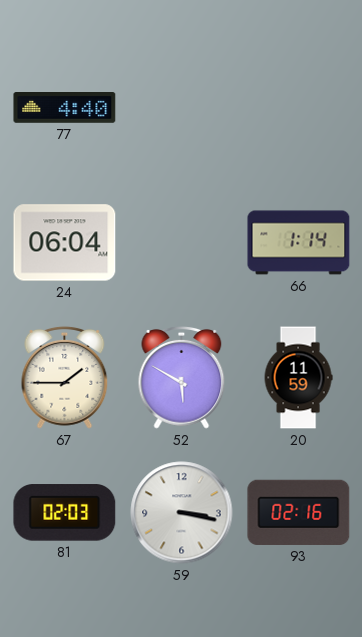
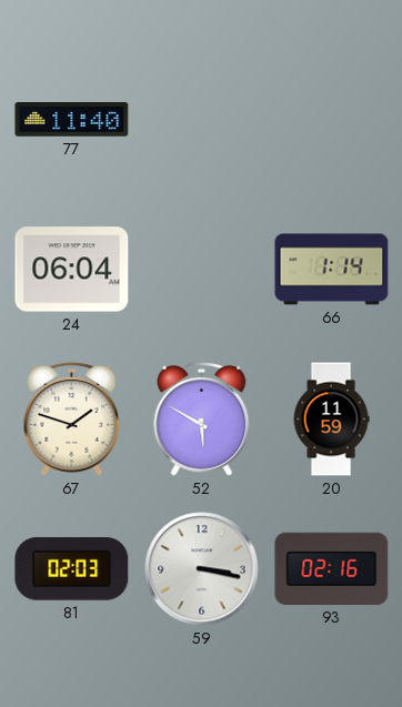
77: 4:40 -> 11:40 (72, 120)
67: 1:45 -> 1:48 (72, 418)
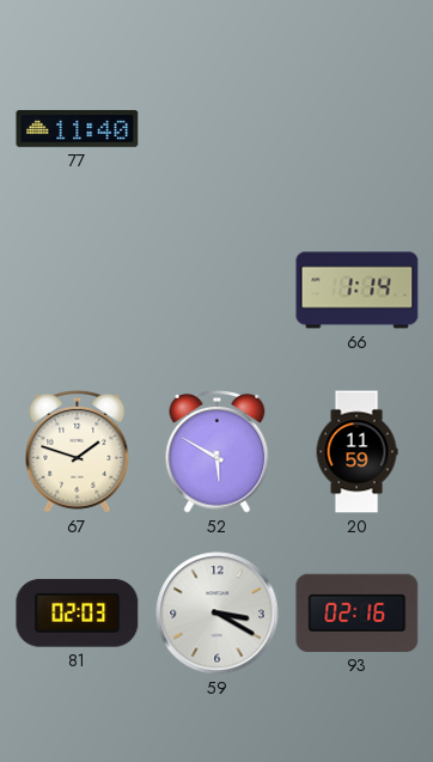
24: 06:04 -> none (72, 270)
59: 3:17 -> 3:20 (218, 614)
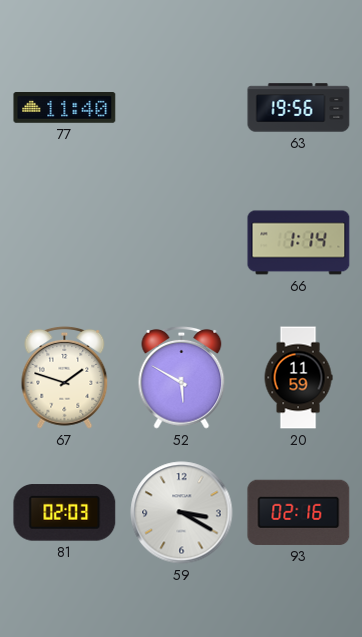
63: none -> 19:56 (299, 108)
